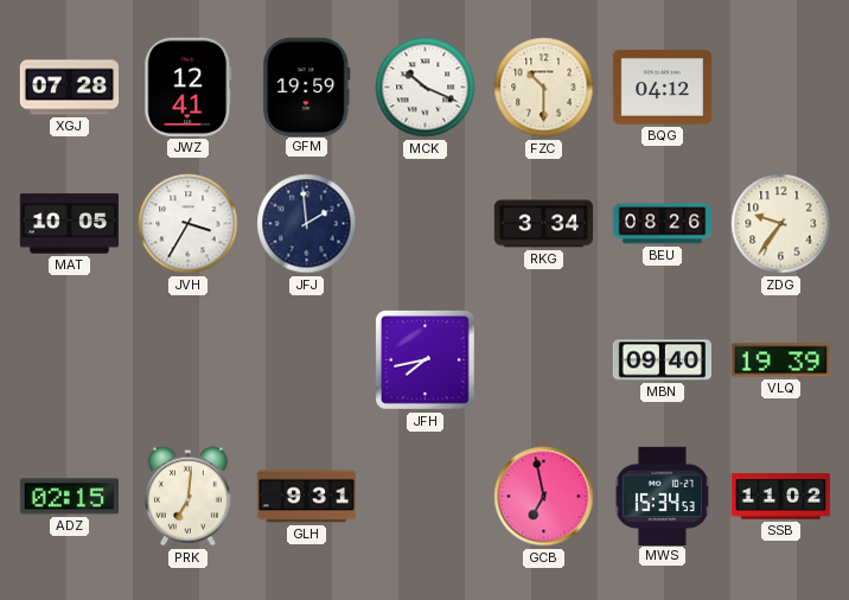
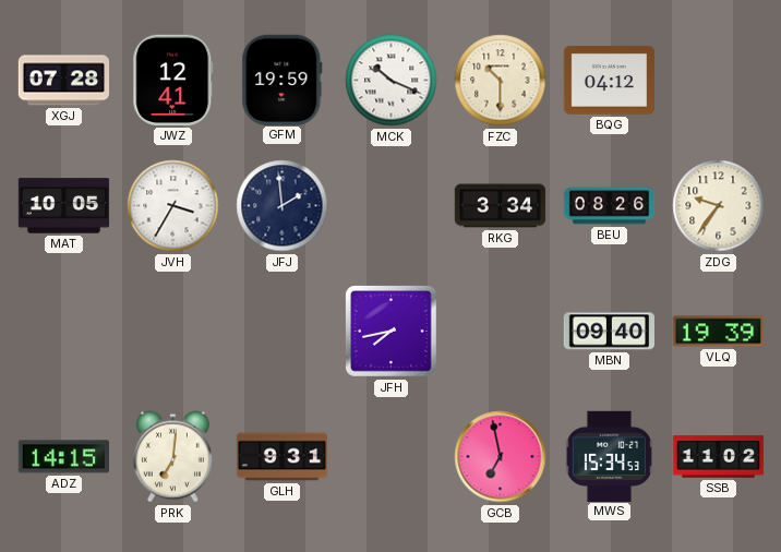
ADZ: 02:15 -> 14:15 (63, 457)
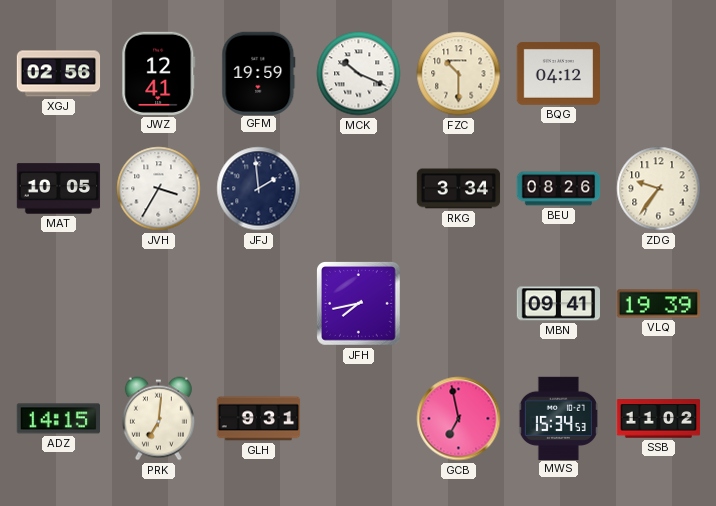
XGJ: 07:28 -> 02:56 (59, 74)
MBN: 09:40 -> 09:41 (558, 304)
